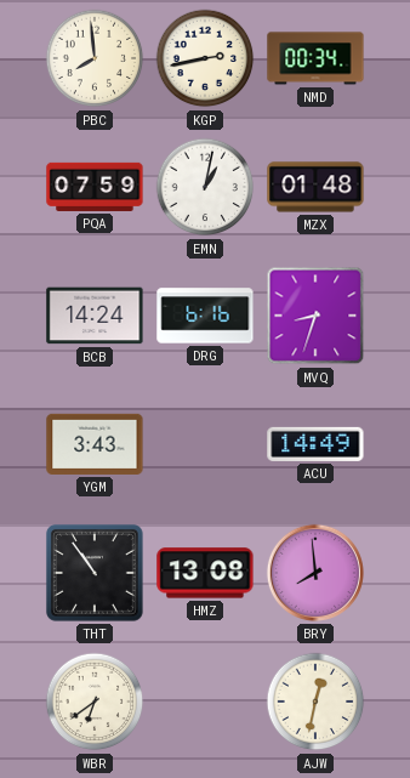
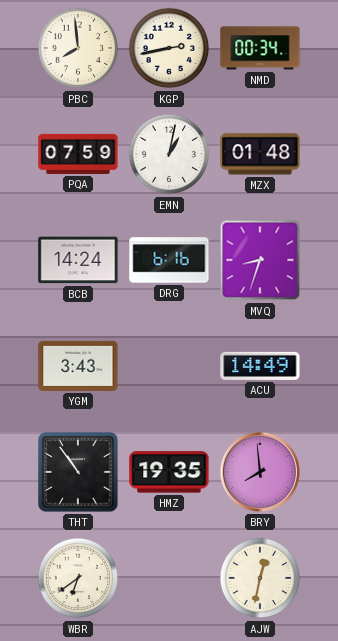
HMZ: 13:08 -> 19:35 (169, 472)
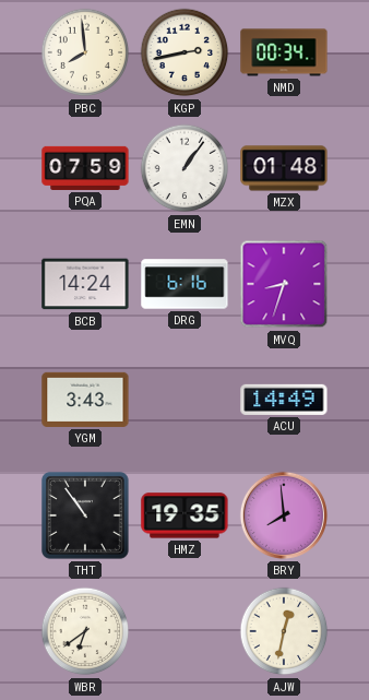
EMN: 1:02 -> 1:06 (184, 168)
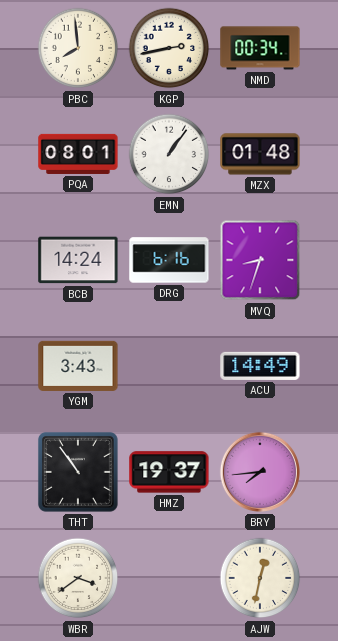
PQA: 07:59 -> 08:01 (78, 154)
HMZ: 19:35 -> 19:37 (169, 472)
BRY: 7:59 -> 7:44 (260, 472)
WBR: 6:39 -> 3:39 (78, 578)
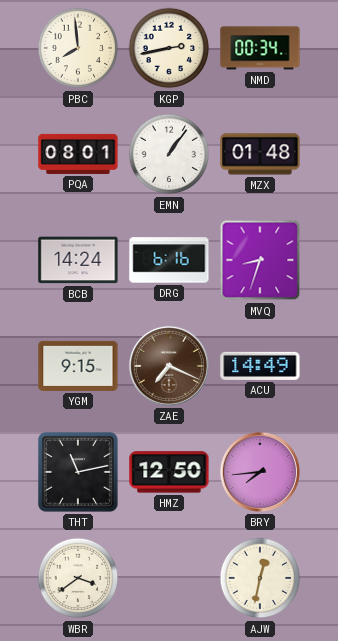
YGM: 3:43 -> 9:15 (78, 366)
ZAE: none -> 7:19 (169, 366)
THT: 10:54 -> 11:13 (78, 472)
HMZ: 19:37 -> 12:50 (169, 472)
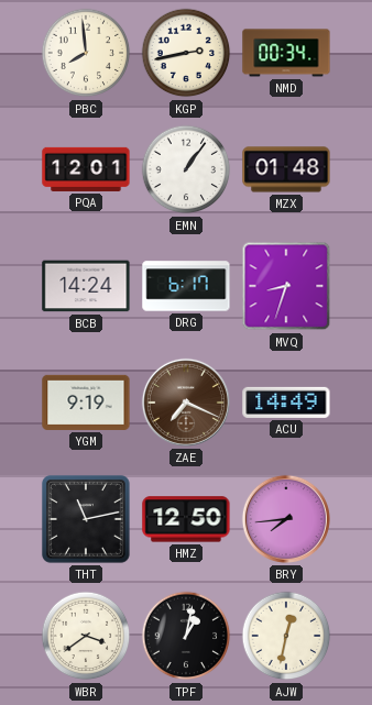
PQA: 08:01 -> 12:01 (86, 169)
DRG: 6:16 -> 6:17 (186, 286)
YGM: 9:15 -> 9:19 (86, 403)
TPF: none -> 1:02 (186, 636)
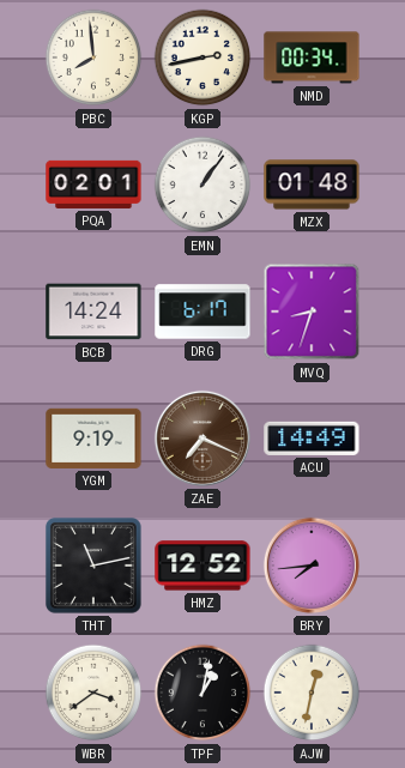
PQA: 12:01 -> 02:01 (93, 185)
HMZ: 12:50 -> 12:52 (202, 566)
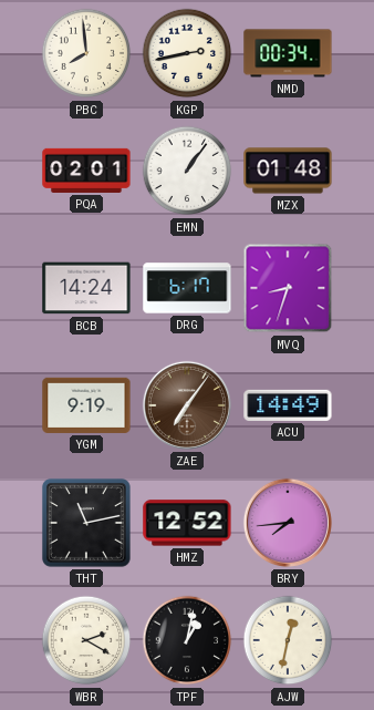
ZAE: 7:19 -> 7:06 (187, 405)
WBR: 3:39 -> 2:20 (86, 640)
